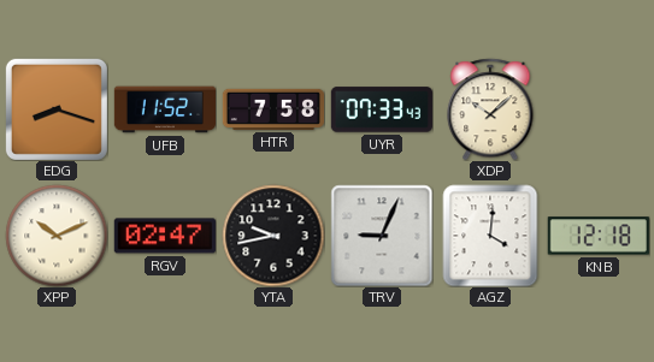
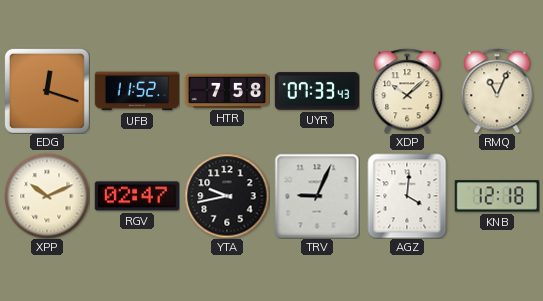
EDG: 8:18 -> 12:18 (47, 91)
RMQ: none -> 11:04 (497, 91)
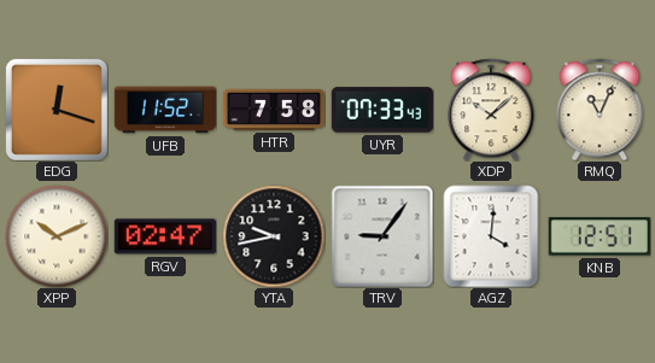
TRV: 9:04 -> 9:06 (382, 236)
KNB: 12:18 -> 12:51 (600, 236)
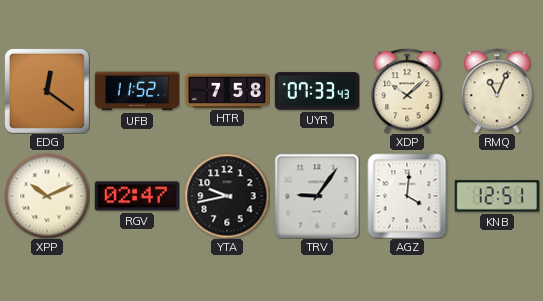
EDG: 12:18 -> 12:21 (47, 91)
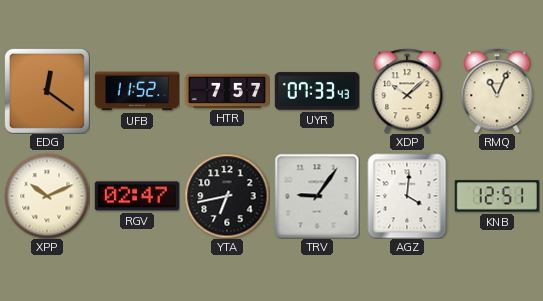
HTR: 7:58 -> 7:57 (227, 91)
YTA: 9:43 -> 6:43 (227, 196)
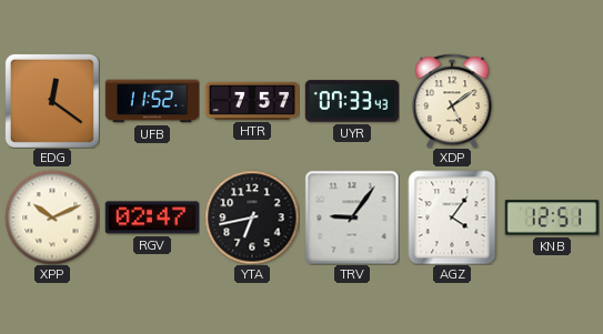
XDP: 10:08 -> 5:09 (452, 101)
RMQ: 11:04 -> none (497, 91)
AGZ: 4:01 -> 4:06 (452, 217)
